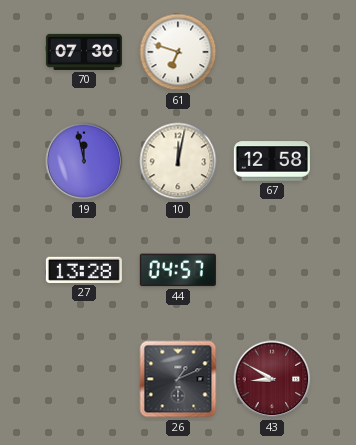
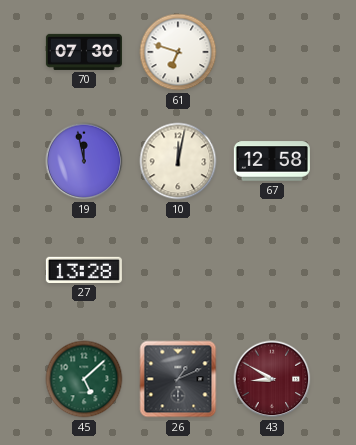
44: 04:57 -> none (178, 270)
45: none -> 5:08 (84, 379)
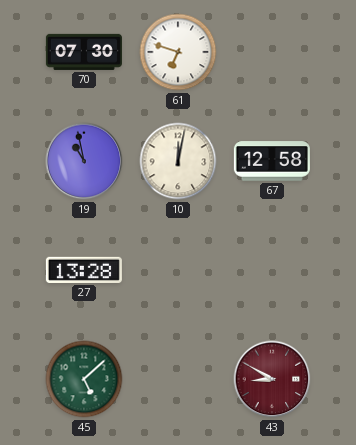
19: 11:58 -> 10:58 (84, 161)
26: 1:11 -> none (178, 379)
